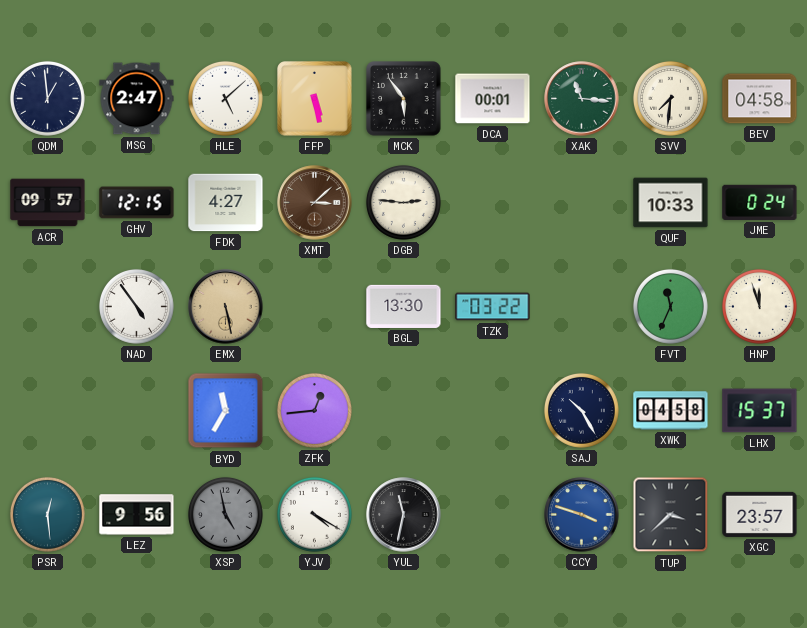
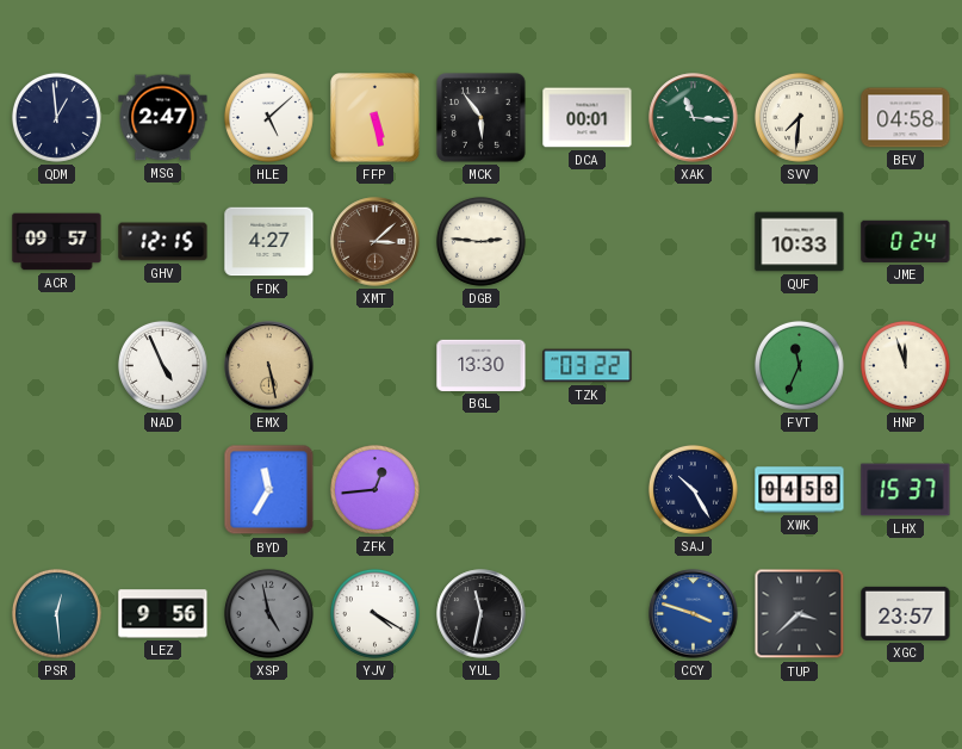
NAD: 4:54 -> 4:56 (162, 365)
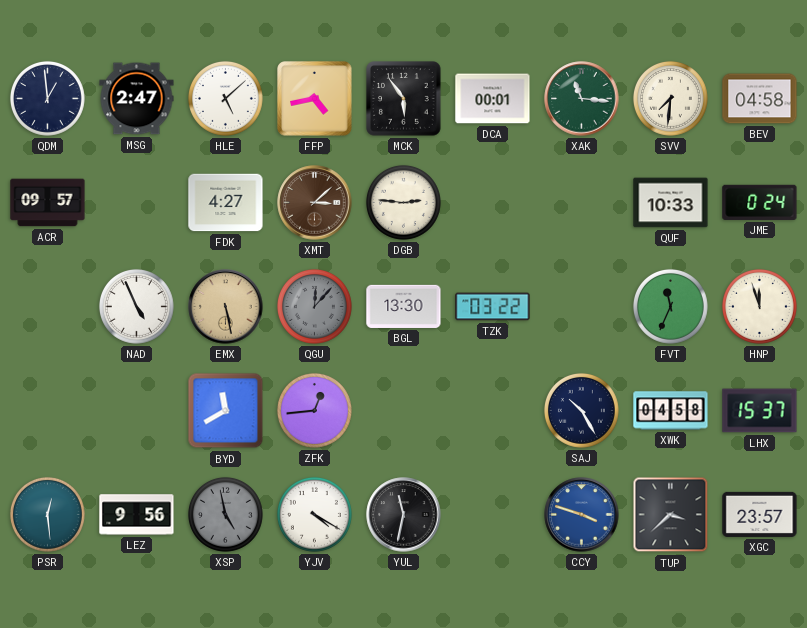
FFP: 5:28 -> 4:43 (315, 99)
GHV: 12:15 -> none (163, 242)
QGU: none -> 12:07 (314, 306)
BYD: 11:35 -> 11:40 (226, 411)
